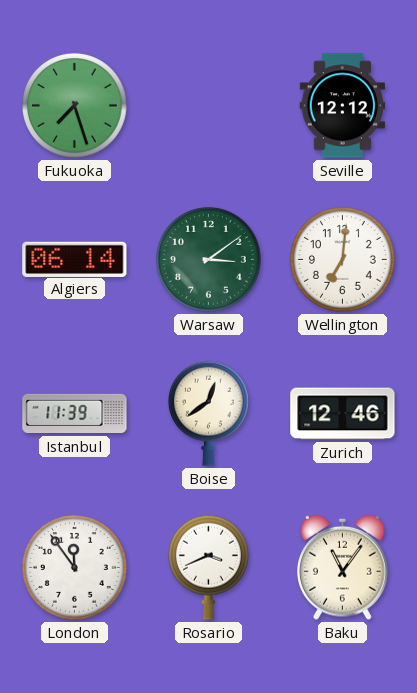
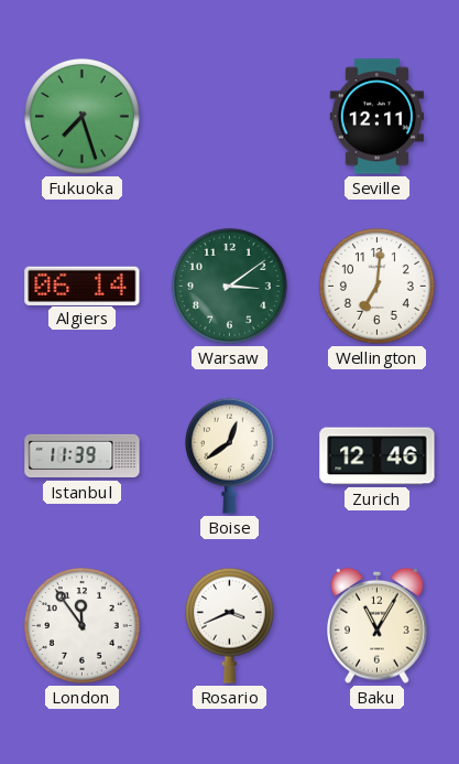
Seville: 12:12 -> 12:11 (376, 117)
Baku: 11:06 -> 11:05 (378, 625)
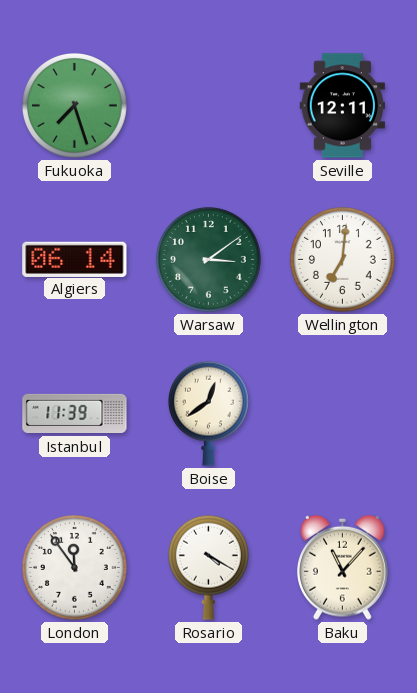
Zurich: 12:46 -> none (378, 456)
Rosario: 3:41 -> 4:20 (208, 567)
Baku: 11:05 -> 11:07 (343, 567)
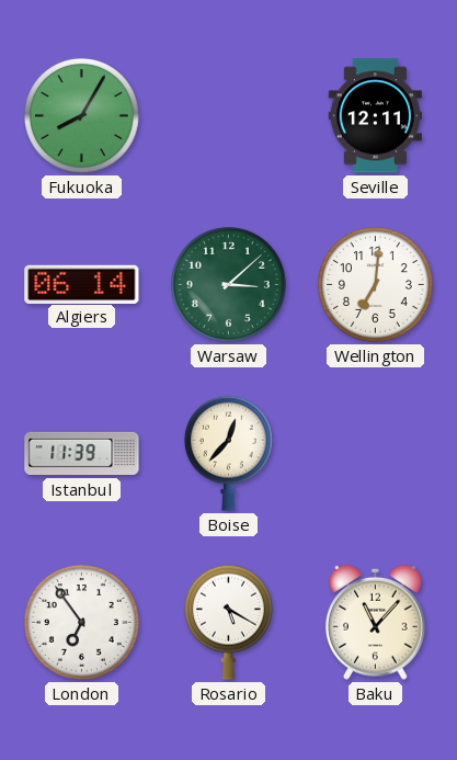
Fukuoka: 7:27 -> 8:05 (81, 115)
Warsaw: 3:09 -> 3:08 (228, 284)
Boise: 12:39 -> 12:37 (228, 453)
London: 11:54 -> 6:54 (81, 622)
Rosario: 4:20 -> 5:20 (228, 622)
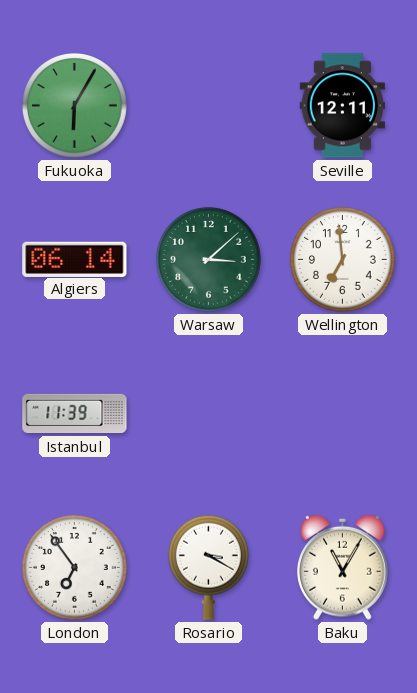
Fukuoka: 8:05 -> 6:05 (74, 105)
Wellington: 7:01 -> 6:59 (342, 259)
Boise: 12:37 -> none (228, 453)
Rosario: 5:20 -> 3:20 (208, 567)
Baku: 11:07 -> 11:05 (343, 567)
